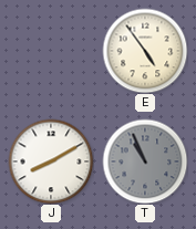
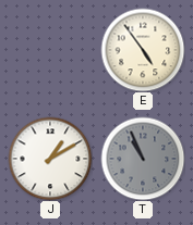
J: 8:10 -> 1:10 (50, 159)
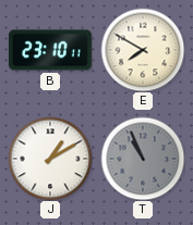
B: none -> 23:10 (50, 50)
E: 4:54 -> 7:50 (143, 50)
